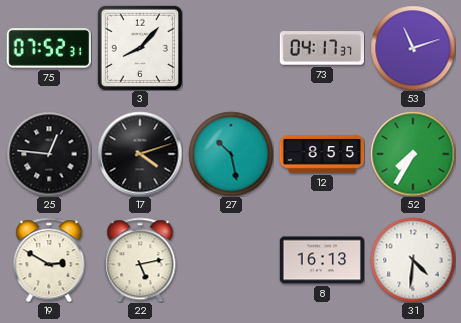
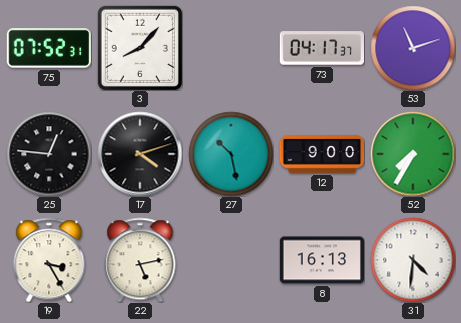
12: 8:55 -> 9:00 (322, 154)
19: 2:50 -> 3:25 (49, 260)
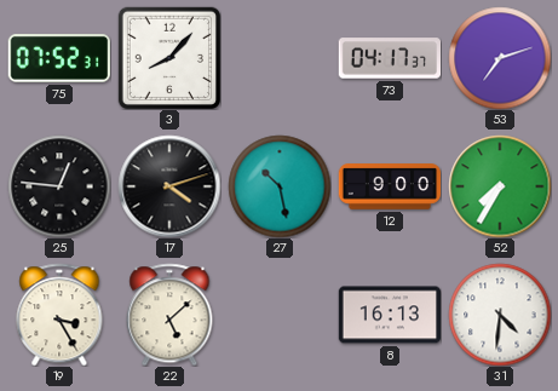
53: 11:12 -> 7:12 (500, 58)
22: 5:13 -> 5:08 (169, 315)
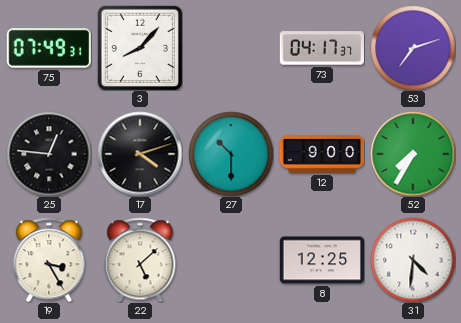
75: 07:52 -> 07:49 (49, 48)
27: 10:28 -> 10:30 (231, 154)
8: 16:13 -> 12:25 (321, 260)
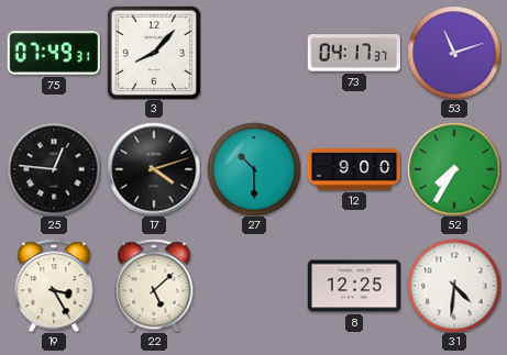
53: 7:12 -> 11:12 (454, 53)
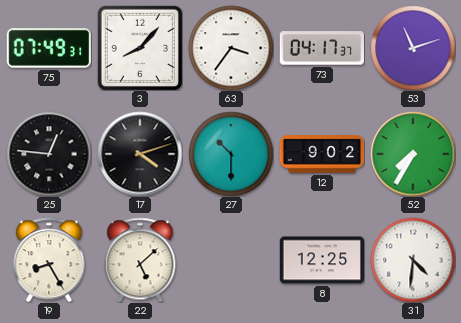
63: none -> 3:36 (231, 48)
12: 9:00 -> 9:02 (322, 154)
19: 3:25 -> 8:25 (49, 260)
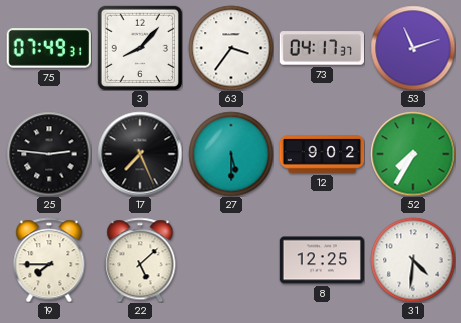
25: 12:46 -> 2:46 (49, 154)
17: 4:12 -> 7:26 (140, 154)
27: 10:30 -> 5:30 (231, 154)
19: 8:25 -> 7:45 (49, 260)
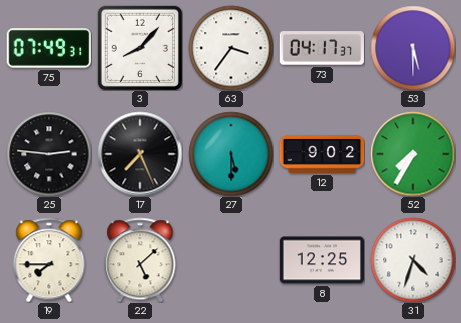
53: 11:12 -> 5:30 (413, 48)
31: 4:31 -> 4:33 (413, 260)
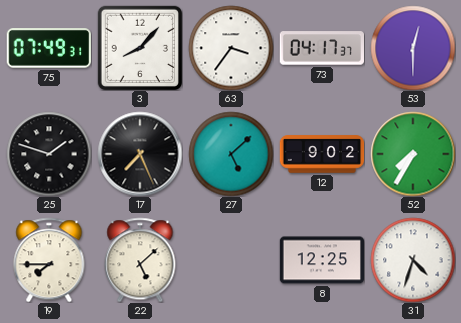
53: 5:30 -> 12:30 (413, 48)
25: 2:46 -> 1:48 (49, 154)
27: 5:30 -> 5:08 (231, 154)
